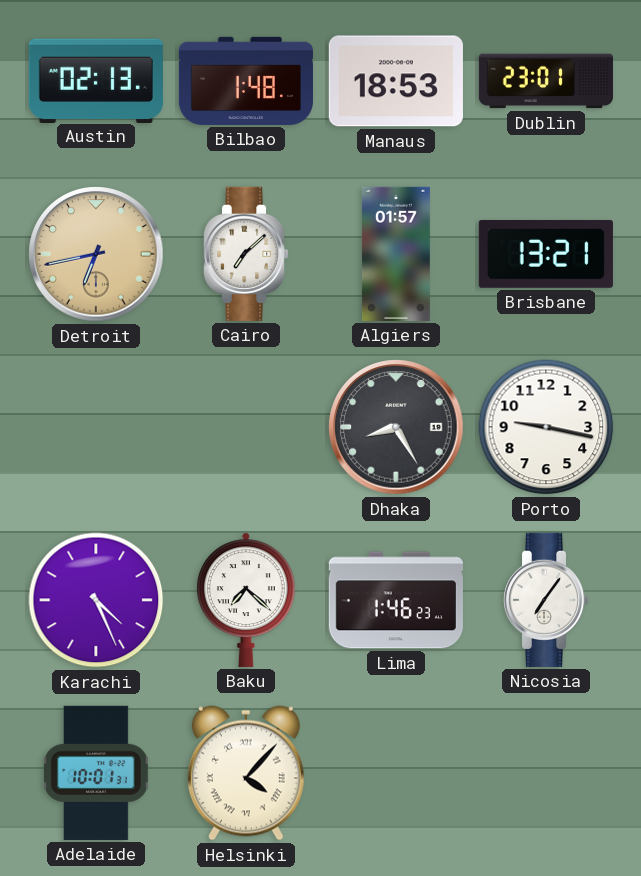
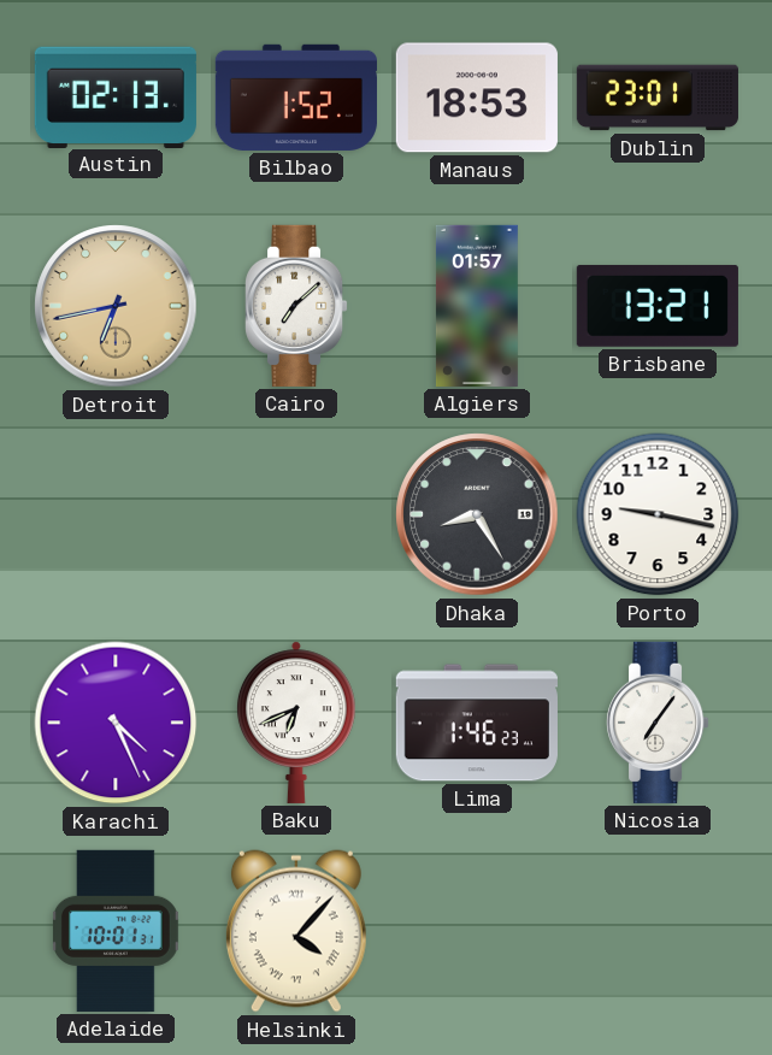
Bilbao: 1:48 -> 1:52 (296, 98)
Baku: 7:22 -> 6:41 (296, 723)
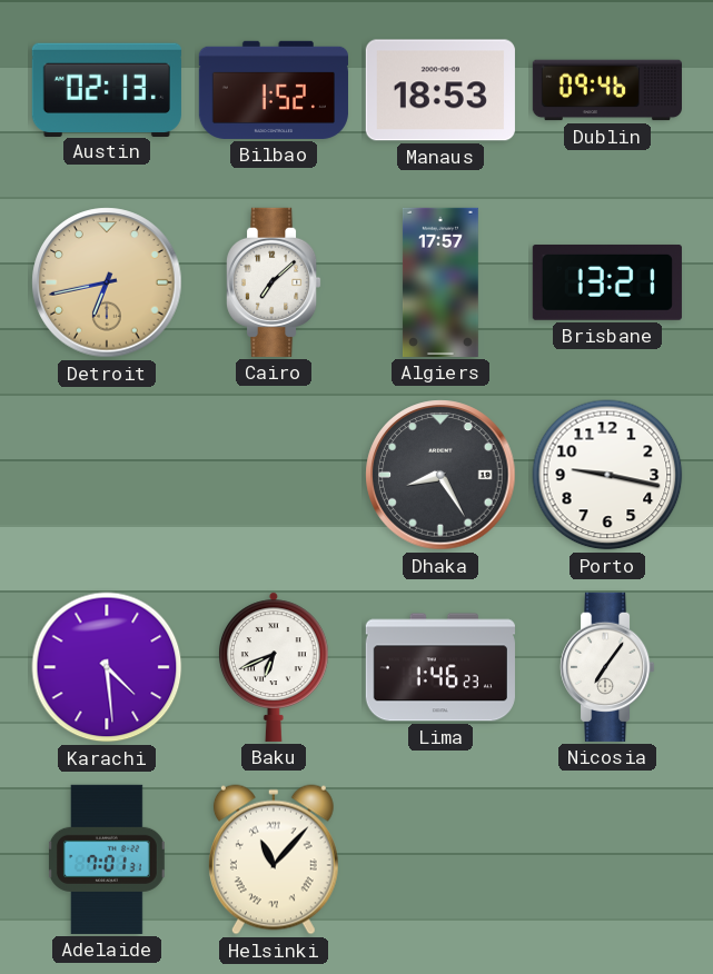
Dublin: 23:01 -> 09:46 (607, 90)
Algiers: 01:57 -> 17:57 (440, 282)
Karachi: 4:26 -> 4:29 (107, 667)
Adelaide: 10:01 -> 7:01 (107, 859)
Helsinki: 4:07 -> 11:07 (274, 859)
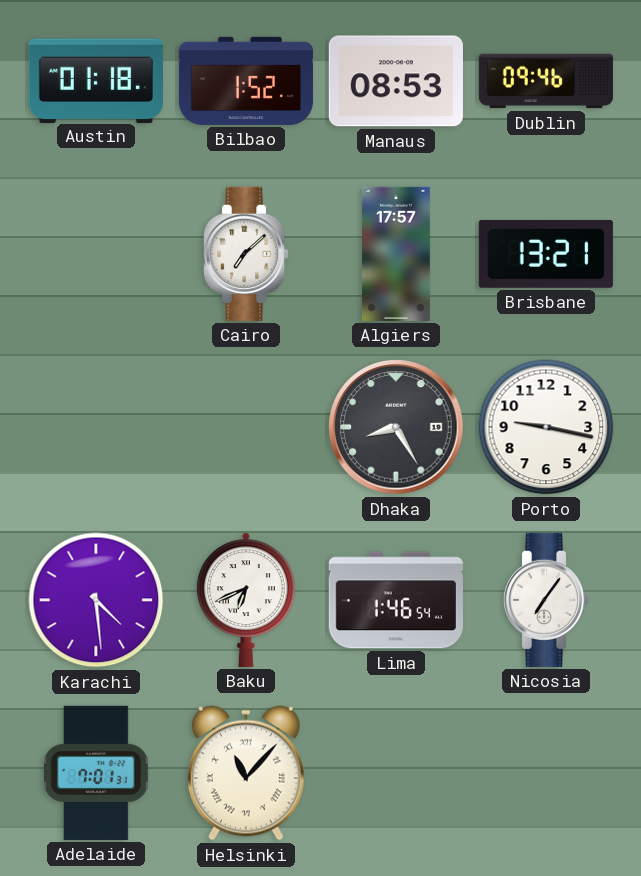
Austin: 02:13 -> 01:18 (96, 80)
Manaus: 18:53 -> 08:53 (396, 81)
Detroit: 6:43 -> none (107, 282)
Lima: 1:46:23 -> 1:46:54 (396, 600)
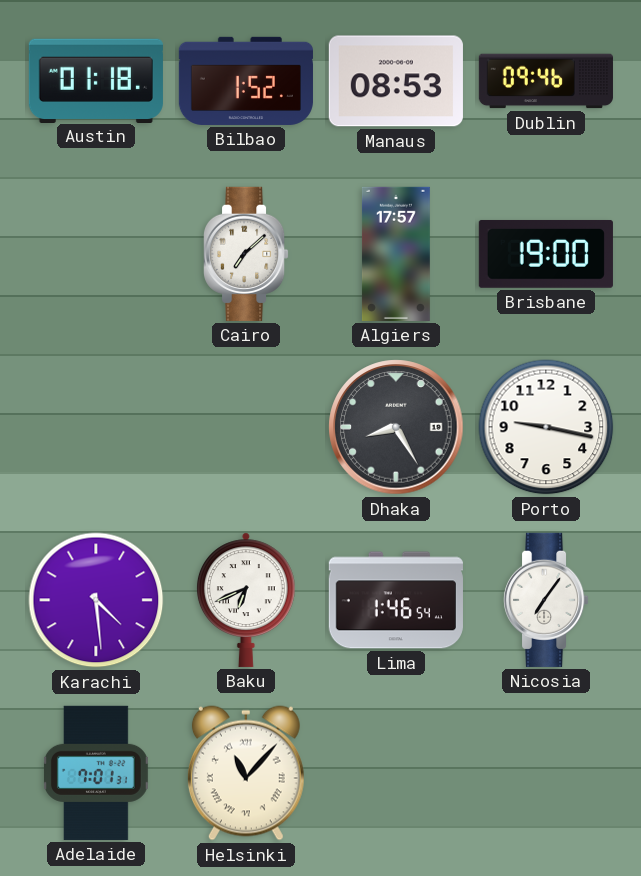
Brisbane: 13:21 -> 19:00 (546, 254)
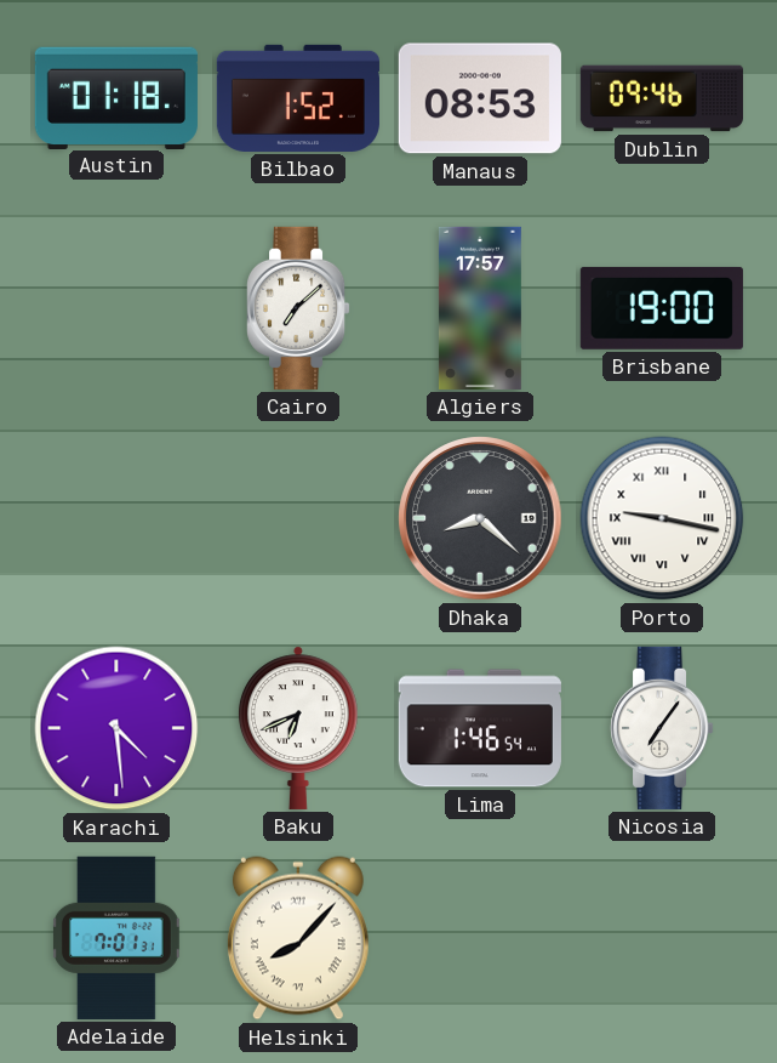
Dhaka: 8:25 -> 8:22 (480, 518)
Porto numerals: Arabic -> Roman (662, 518)
Helsinki: 11:07 -> 8:07 (298, 938)
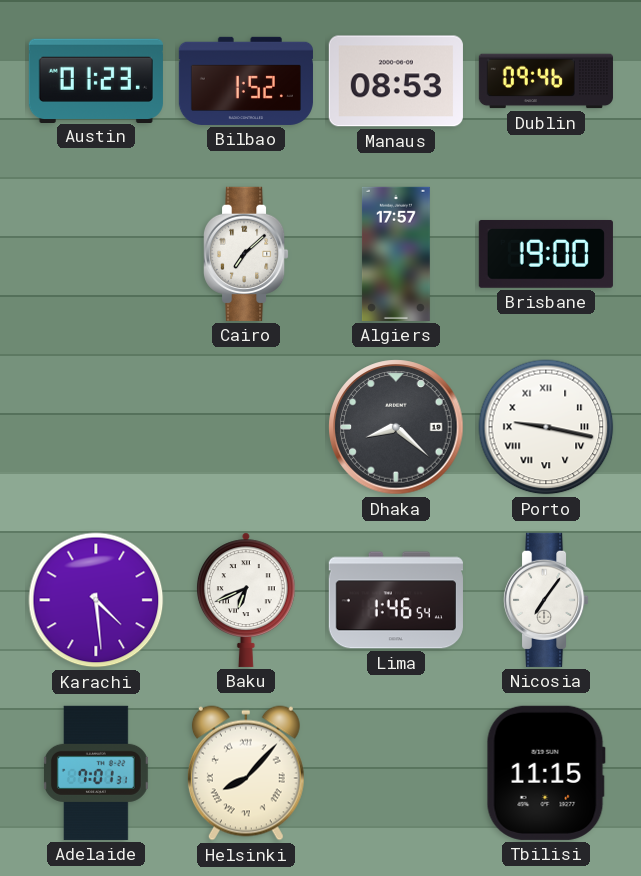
Austin: 01:18 -> 01:23 (96, 80)
Tbilisi: none -> 11:15 (546, 773)
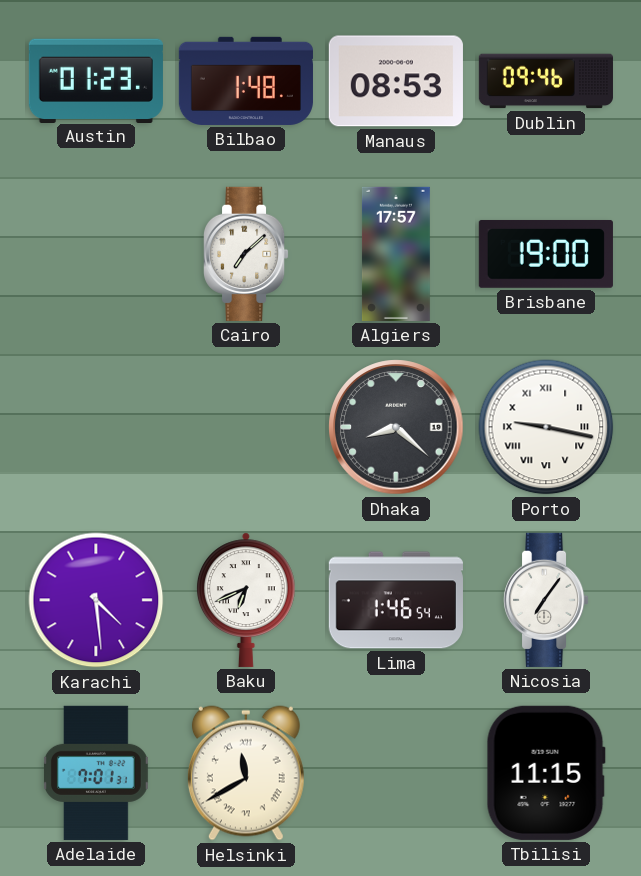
Bilbao: 1:52 -> 1:48 (246, 81)
Helsinki: 8:07 -> 11:40 (246, 773)
